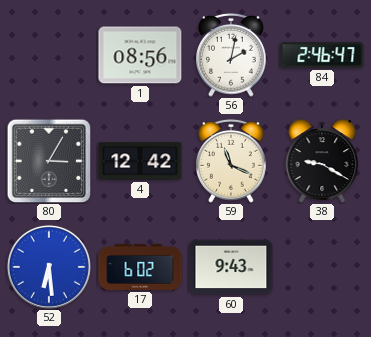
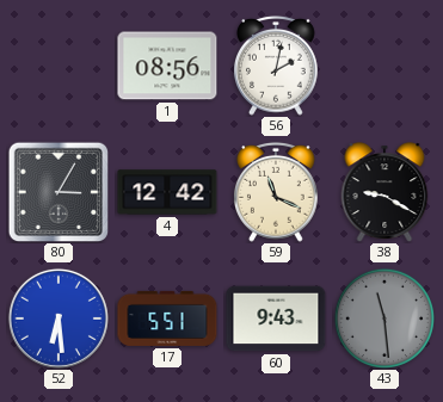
84: 2:46 -> none (322, 55)
17: 6:02 -> 5:51 (167, 318)
43: none -> 11:29 (384, 318)
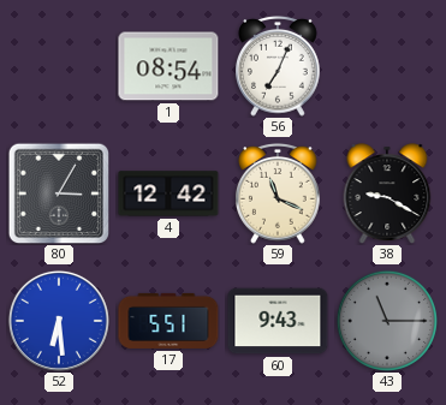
1: 08:56 -> 08:54 (168, 66)
56: 2:02 -> 7:04 (279, 66)
43: 11:29 -> 11:15 (387, 321)
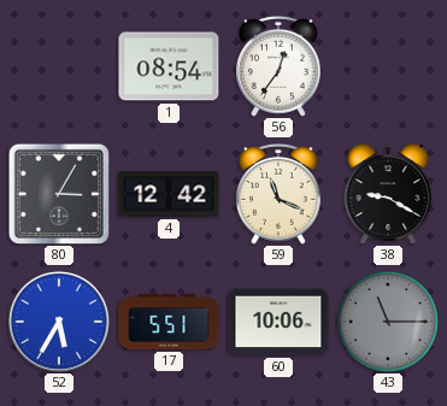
56: 7:04 -> 12:36 (280, 66)
52: 6:29 -> 5:35 (59, 322)
60: 9:43 -> 10:06 (278, 322)
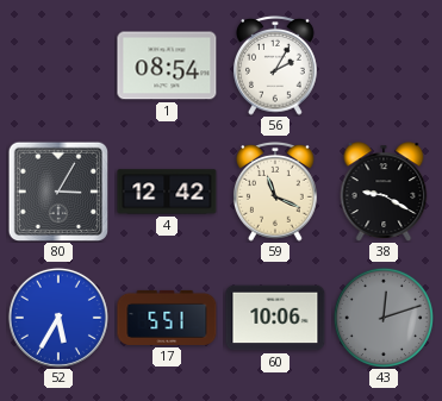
56: 12:36 -> 2:05 (276, 65)
43: 11:15 -> 12:12 (384, 318)
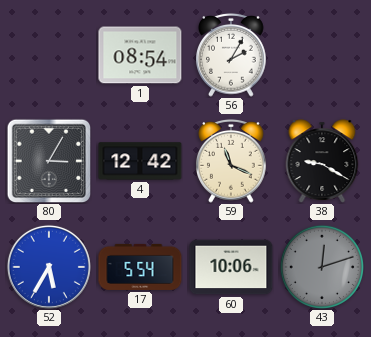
17: 5:51 -> 5:54 (140, 267)
